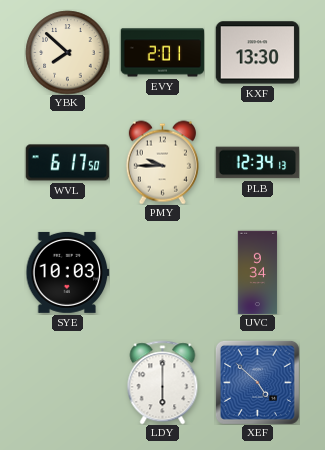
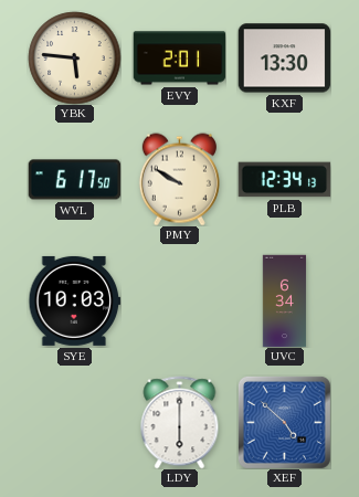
YBK: 7:52 -> 5:46 (74, 57)
PMY: 9:45 -> 9:50 (179, 179)
UVC: 9:34 -> 6:34 (285, 300)
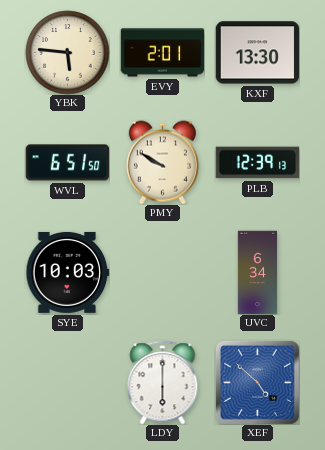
WVL: 6:17 -> 6:51 (67, 163)
PLB: 12:34 -> 12:39 (257, 163)
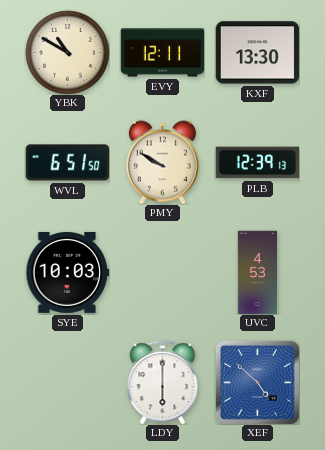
YBK: 5:46 -> 10:50 (67, 52)
EVY: 2:01 -> 12:11 (162, 53)
UVC: 6:34 -> 4:53 (258, 272)
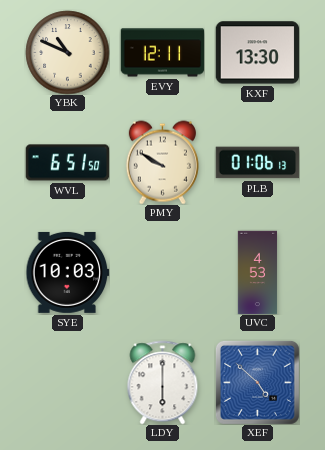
YBK: 10:50 -> 10:49 (67, 52)
PLB: 12:39 -> 01:06 (257, 163)
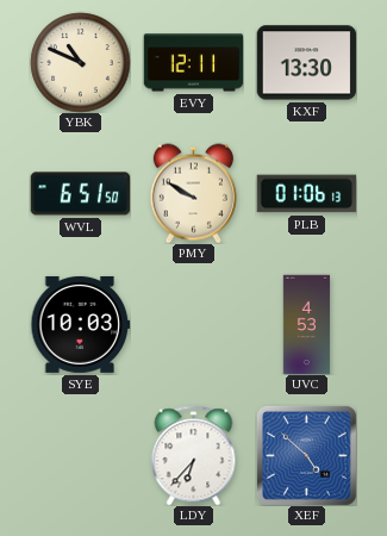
LDY: 6:00 -> 6:37 (194, 455)
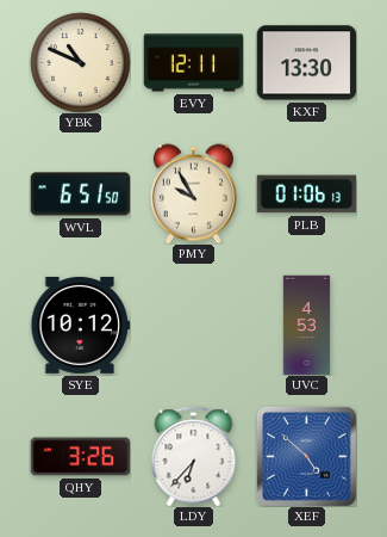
PMY: 9:50 -> 9:55 (193, 193)
SYE: 10:03 -> 10:12 (80, 325)
QHY: none -> 3:26 (80, 457)
